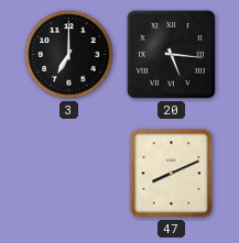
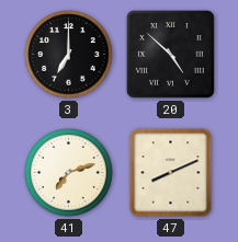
20: 5:16 -> 4:52 (170, 54)
41: none -> 7:12 (69, 173)
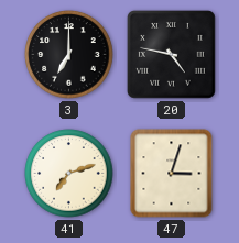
20: 4:52 -> 4:47 (171, 54)
47: 8:11 -> 3:03 (172, 174)
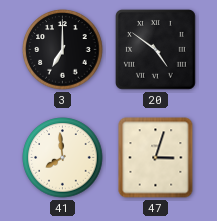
20: 4:47 -> 4:51 (155, 49)
41: 7:12 -> 7:59 (63, 158)
